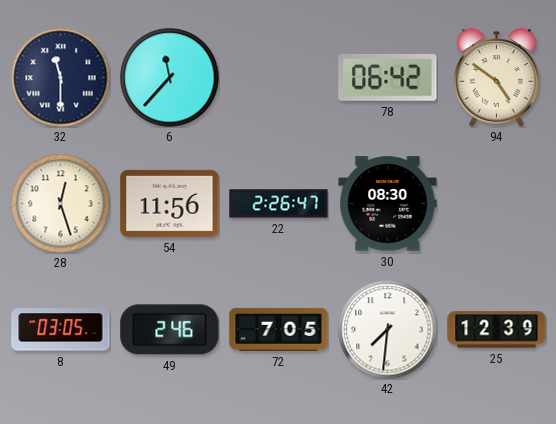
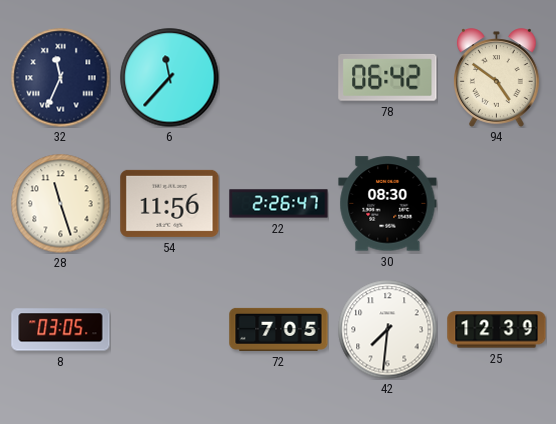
32: 11:30 -> 11:34 (61, 78)
28: 12:27 -> 11:27 (61, 204)
49: 2:46 -> none (170, 330)
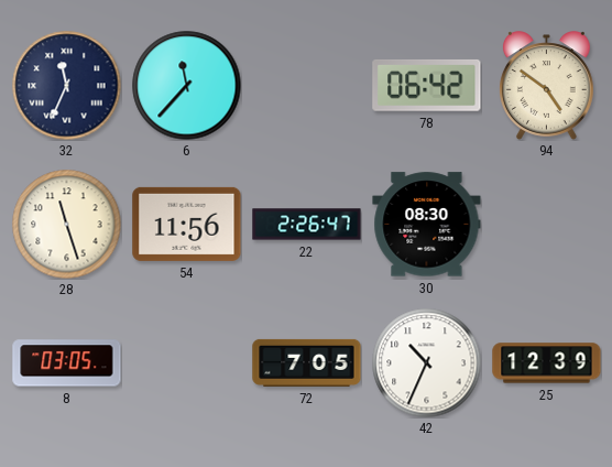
42: 7:31 -> 10:34 (427, 363)
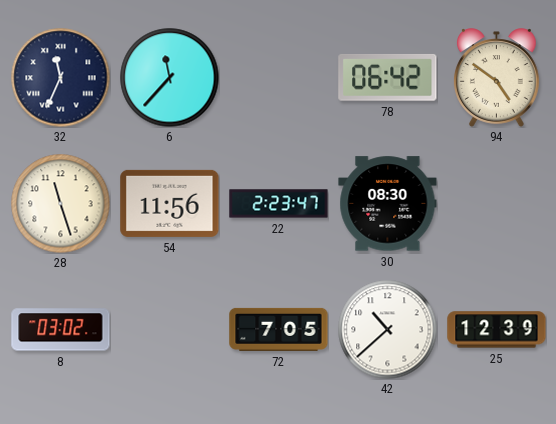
22: 2:26 -> 2:23 (279, 204)
8: 03:05 -> 03:02 (61, 330)
42: 10:34 -> 10:38 (388, 330)
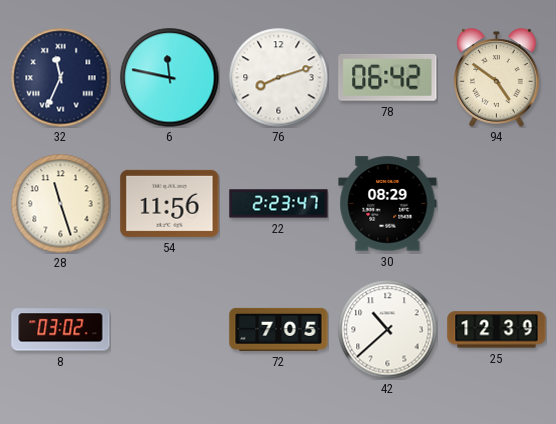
6: 11:37 -> 11:47 (170, 78)
76: none -> 8:12 (279, 78)
30: 08:30 -> 08:29 (388, 204)
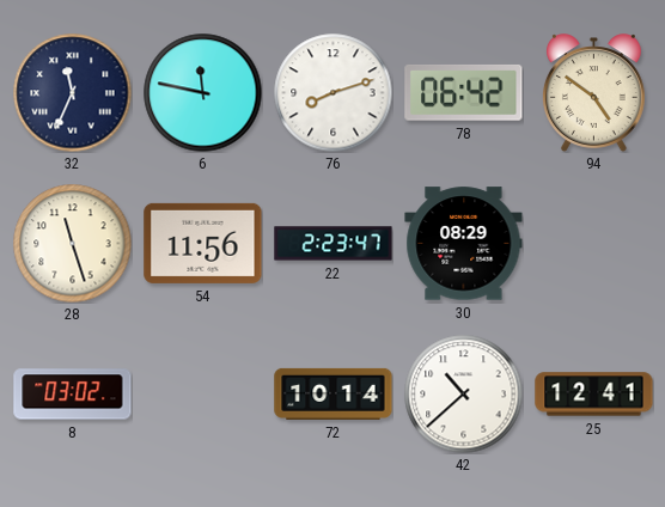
72: 7:05 -> 10:14 (334, 393)
25: 12:39 -> 12:41 (594, 395)
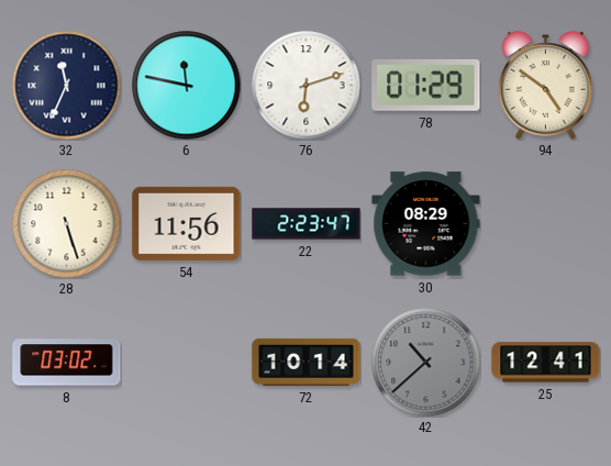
76: 8:12 -> 6:12 (307, 86)
78: 06:42 -> 01:29 (426, 85)
28: 11:27 -> 5:27 (67, 224)
42 dial: white -> grey (426, 363)
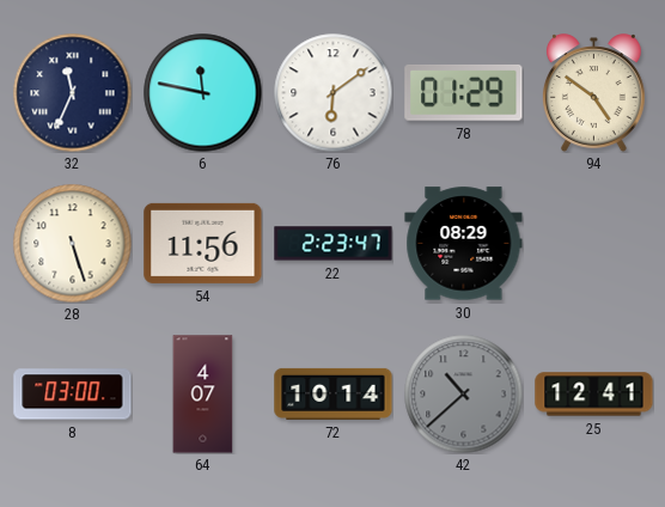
76: 6:12 -> 6:09 (334, 93)
8: 03:02 -> 03:00 (73, 395)
64: none -> 4:07 (203, 395)
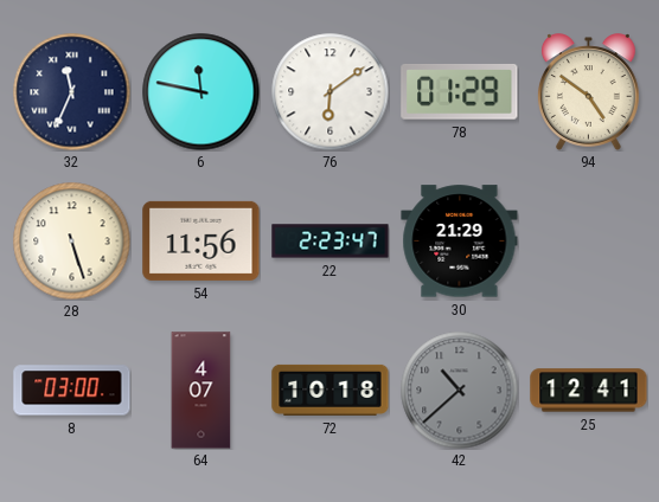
30: 08:29 -> 21:29 (460, 242)
72: 10:14 -> 10:18 (331, 390)
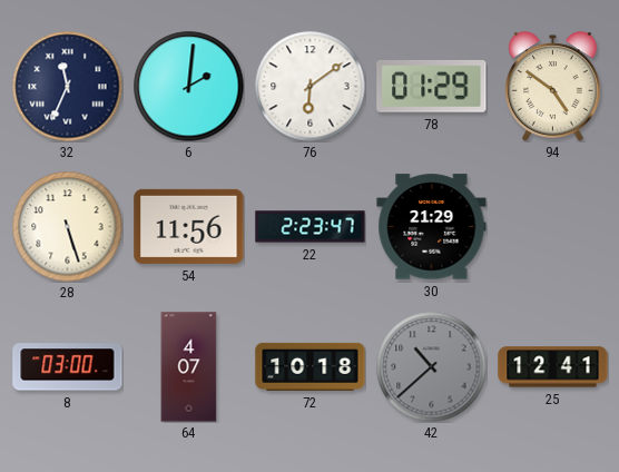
6: 11:47 -> 2:01 (189, 87)
